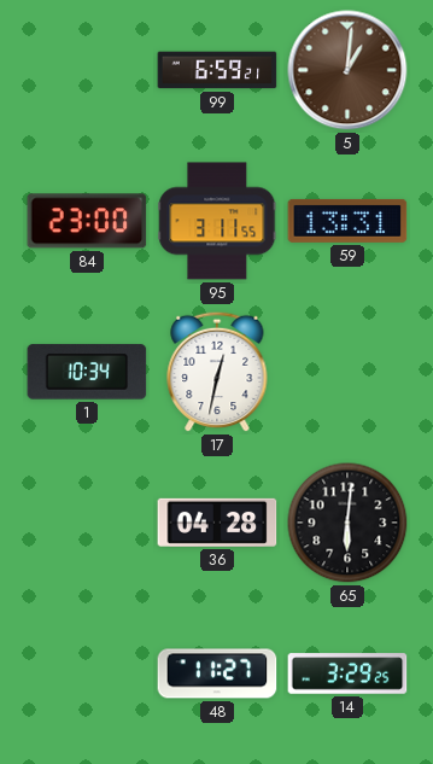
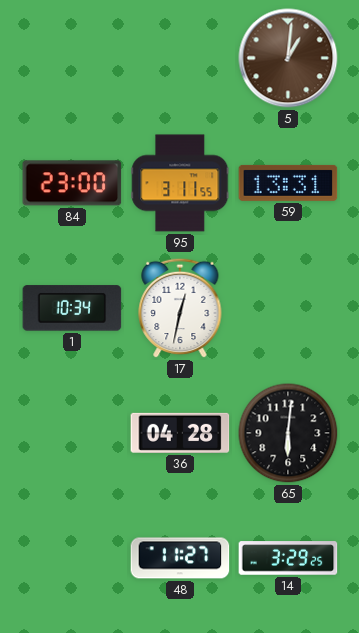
99: 6:59 -> none (217, 70)
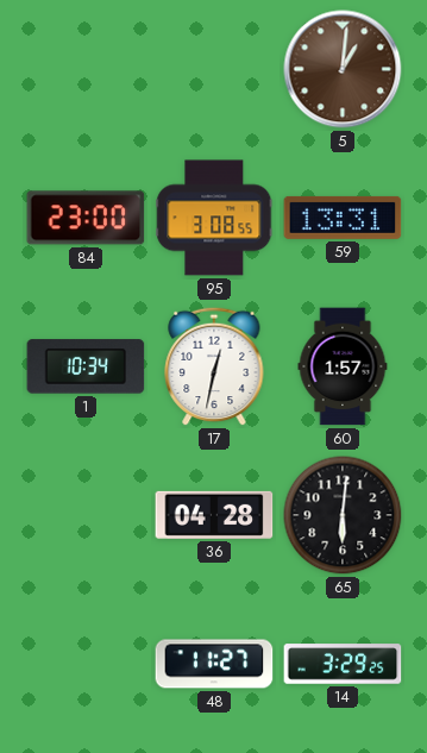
95: 3:11 -> 3:08 (214, 218)
60: none -> 1:57 (343, 366)
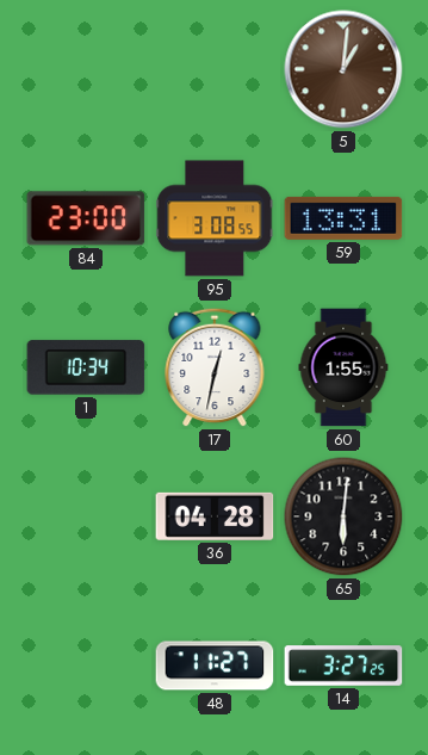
60: 1:57 -> 1:55 (343, 367)
14: 3:29 -> 3:27 (343, 666)
